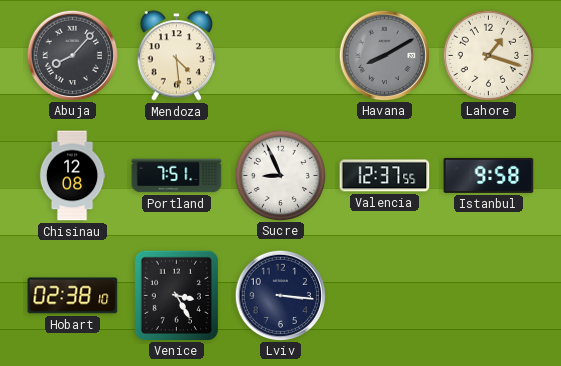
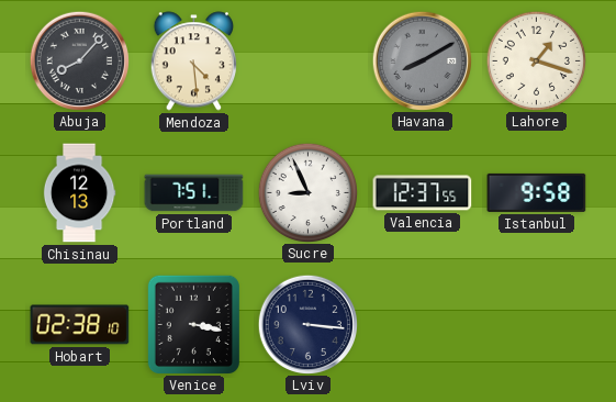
Chisinau: 12:08 -> 12:13 (79, 193)
Venice: 3:25 -> 3:17 (193, 324)
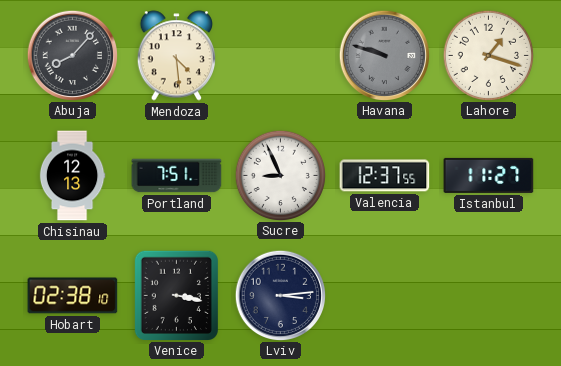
Havana: 8:10 -> 9:48 (384, 55)
Istanbul: 9:58 -> 11:27 (489, 175)
Lviv: 3:16 -> 3:14 (280, 295)
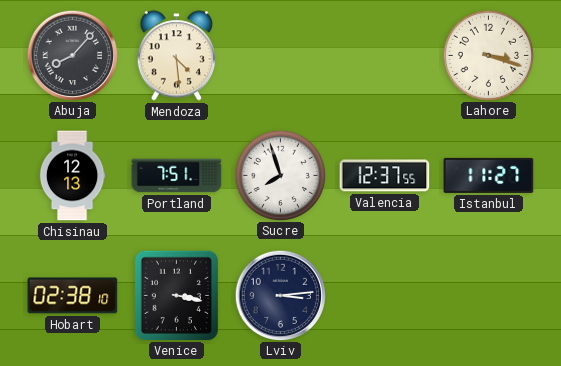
Havana: 9:48 -> none (384, 55)
Lahore: 1:18 -> 3:18 (488, 55)
Sucre: 8:56 -> 7:57 (280, 175)
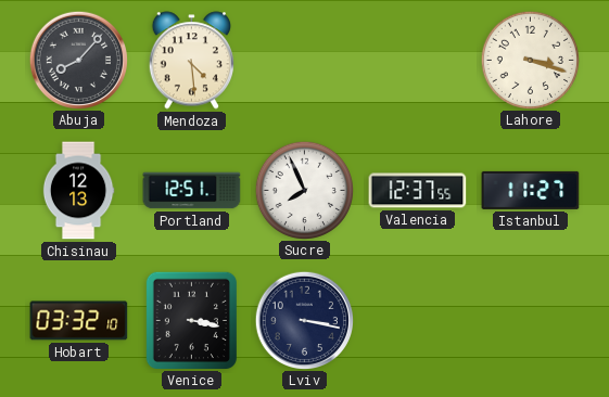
Portland: 7:51 -> 12:51 (192, 191)
Sucre: 7:57 -> 7:56 (304, 190)
Hobart: 02:38 -> 03:32 (79, 321)
Lviv: 3:14 -> 3:17 (304, 320)
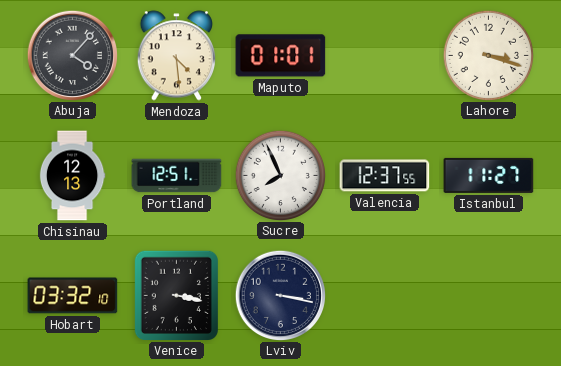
Abuja: 8:07 -> 4:07 (72, 55)
Maputo: none -> 01:01 (281, 56)
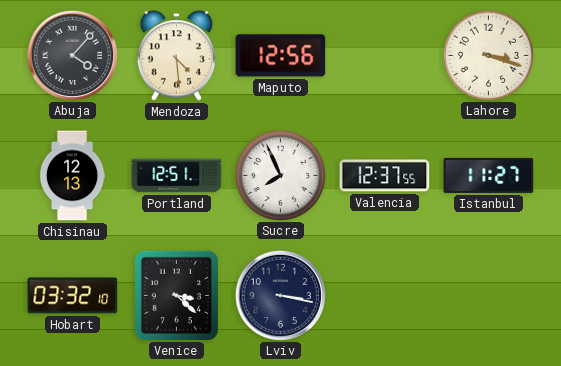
Maputo: 01:01 -> 12:56 (281, 56)
Venice: 3:17 -> 3:22 (176, 295)
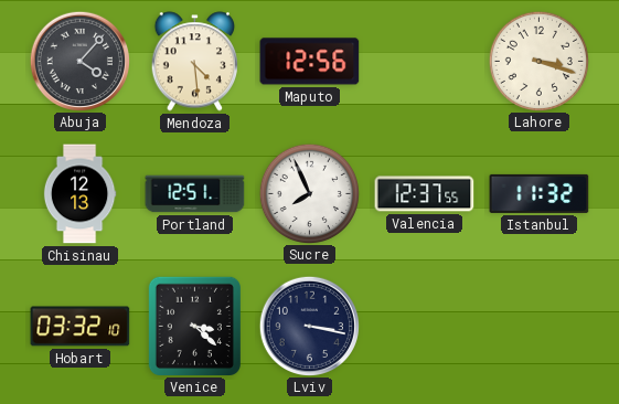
Istanbul: 11:27 -> 11:32 (540, 193)
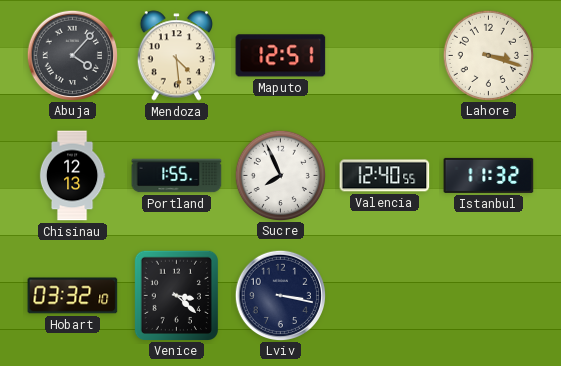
Maputo: 12:56 -> 12:51 (281, 56)
Portland: 12:51 -> 1:55 (177, 176)
Valencia: 12:37 -> 12:40 (385, 176)
